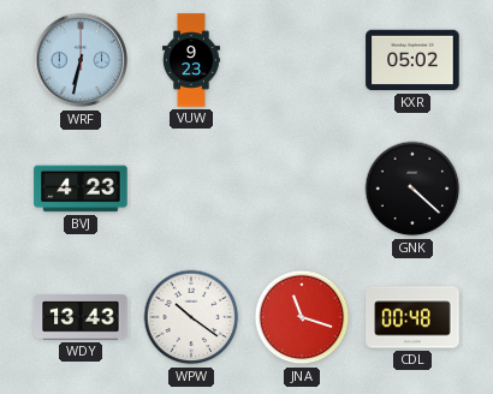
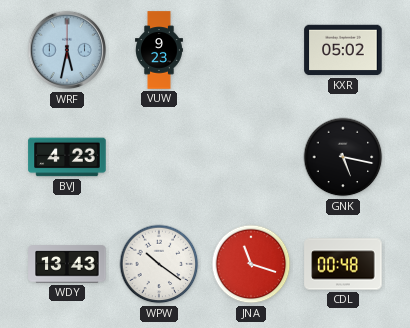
WRF: 6:32 -> 5:32 (67, 50)
GNK: 4:22 -> 5:17 (343, 157)
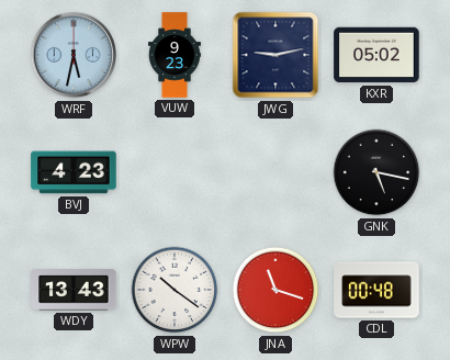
JWG: none -> 9:13 (275, 55)
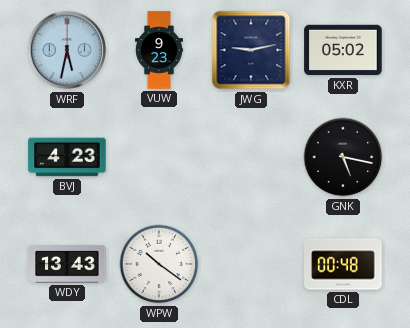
JNA: 11:18 -> none (275, 290)
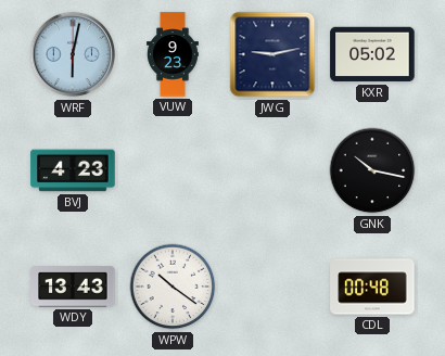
WRF: 5:32 -> 6:02 (73, 54)
GNK: 5:17 -> 10:17 (372, 170)
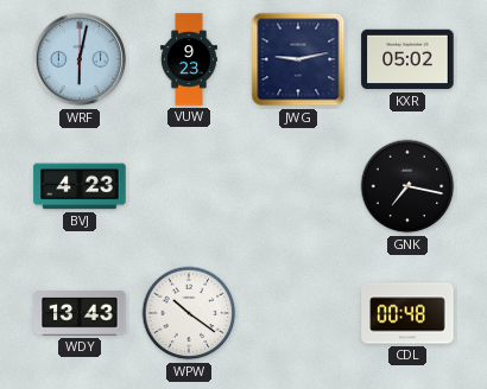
GNK: 10:17 -> 7:17 (407, 186)
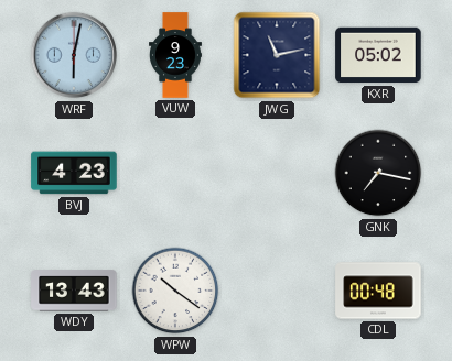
JWG: 9:13 -> 11:13 (277, 55)
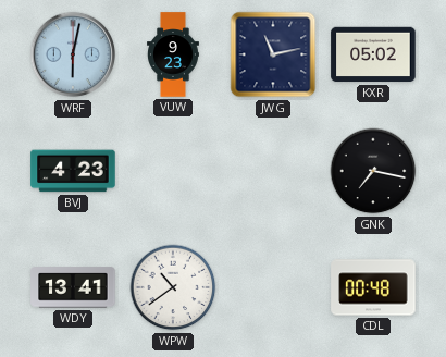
WDY: 13:43 -> 13:41 (73, 287)
WPW: 10:21 -> 10:39 (173, 287)
